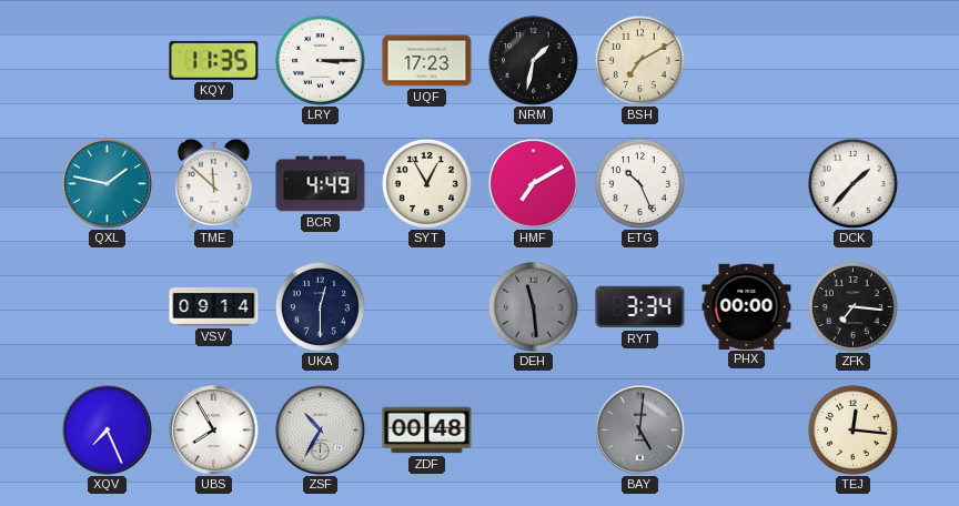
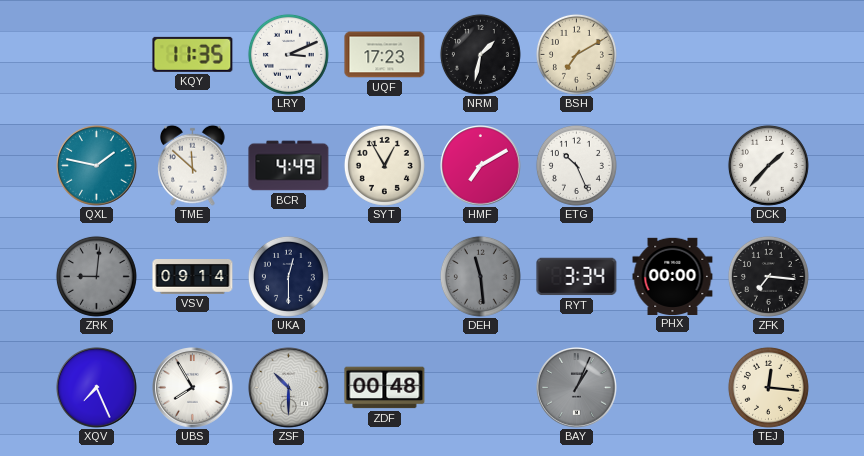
LRY: 3:15 -> 3:11 (288, 54)
ZRK: none -> 9:01 (96, 276)
ZSF: 10:35 -> 10:30 (289, 388)
BAY: 5:01 -> 1:04 (577, 388)
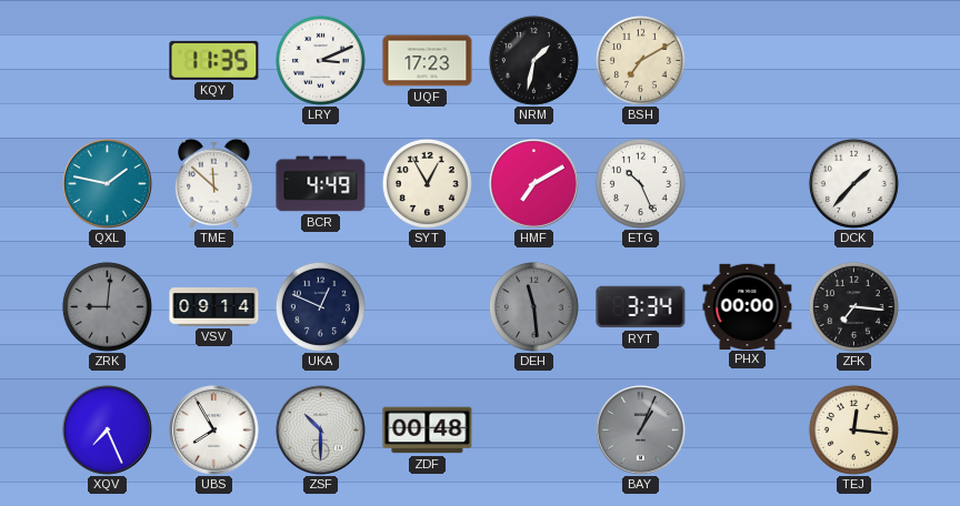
UKA: 12:30 -> 12:49 (320, 306)
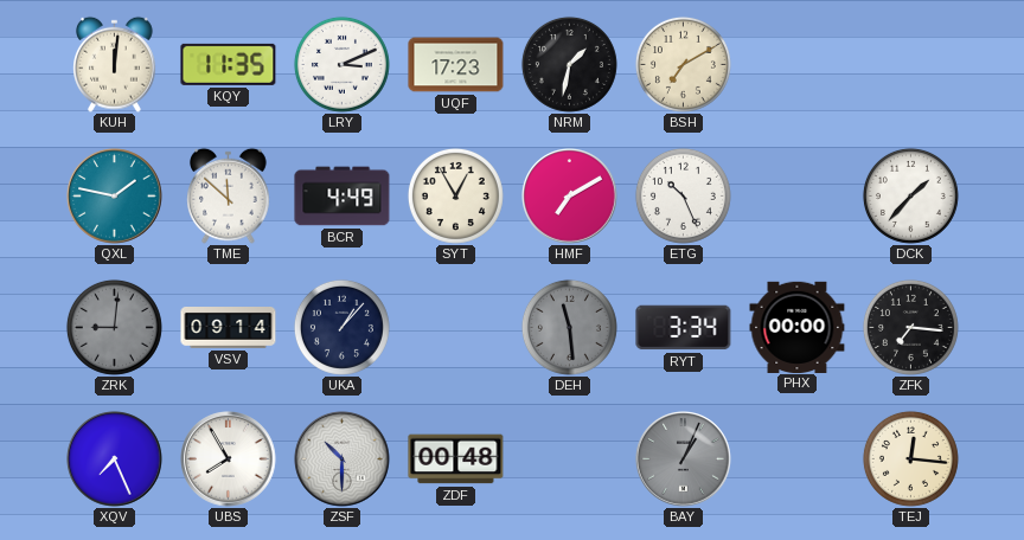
KUH: none -> 12:01 (115, 64)
UKA: 12:49 -> 1:07 (341, 327)
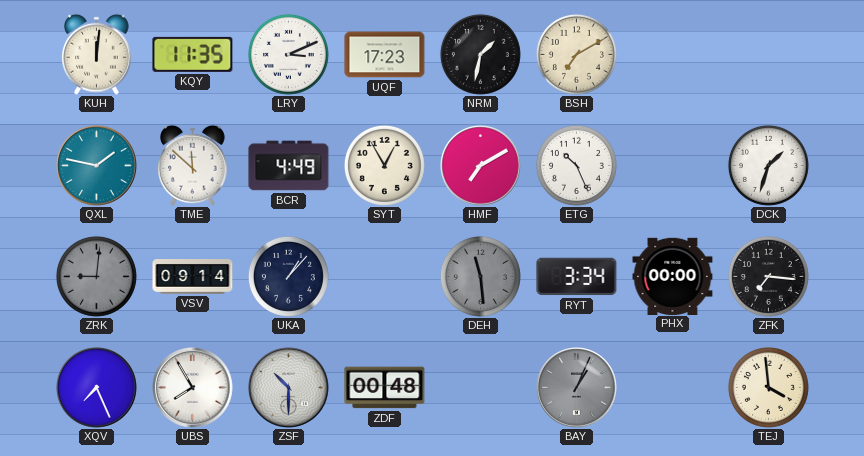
DCK: 1:37 -> 1:33 (768, 165)
TEJ: 12:16 -> 3:59 (768, 387)
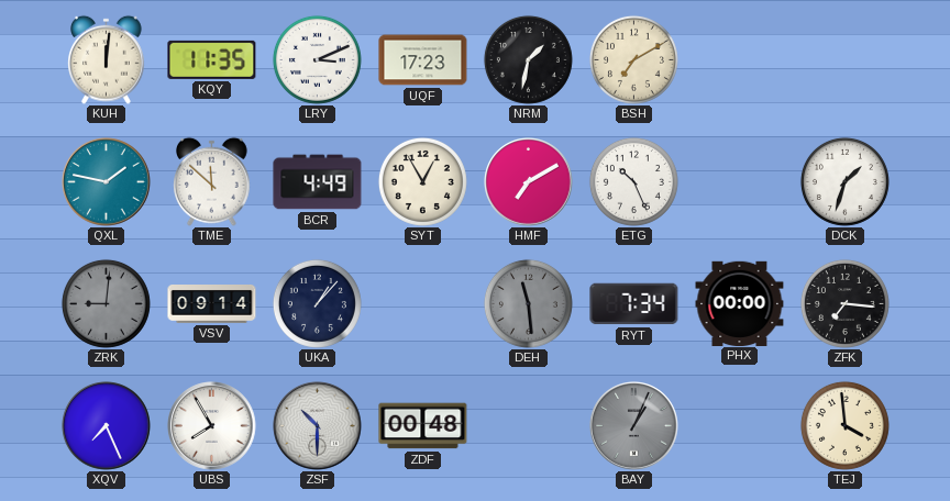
RYT: 3:34 -> 7:34 (634, 304)
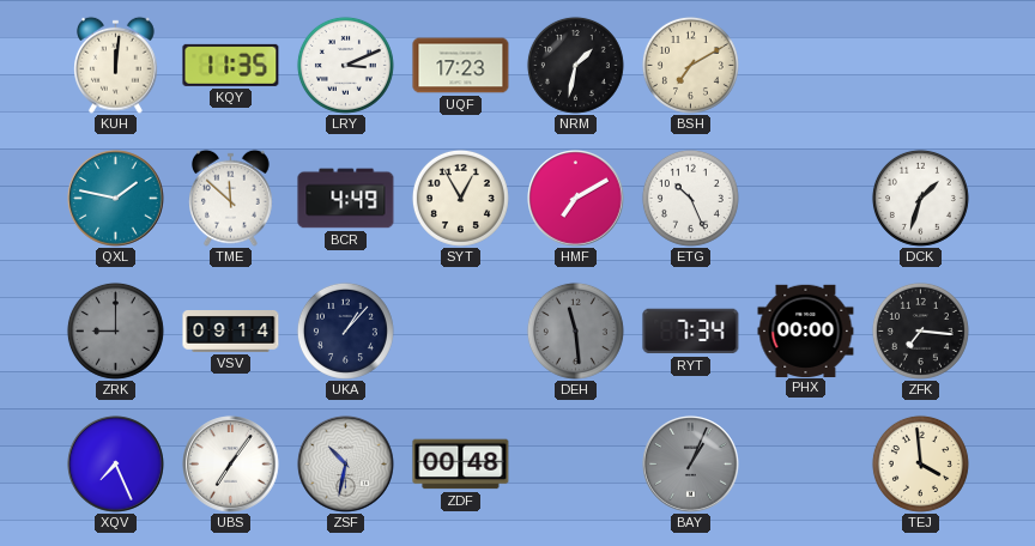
ZRK: 9:01 -> 9:00 (115, 330)
UBS: 7:55 -> 7:06 (231, 465)
ZSF: 10:30 -> 10:32 (346, 465)
